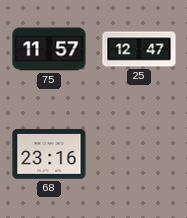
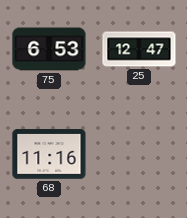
75: 11:57 -> 6:53 (49, 49)
68: 23:16 -> 11:16 (49, 154)
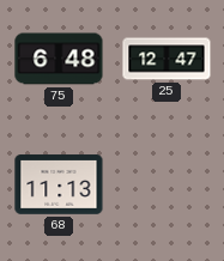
75: 6:53 -> 6:48 (59, 59)
68: 11:16 -> 11:13 (59, 184)
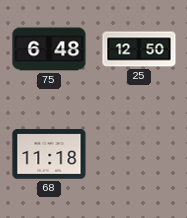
25: 12:47 -> 12:50 (139, 49)
68: 11:13 -> 11:18 (49, 154)
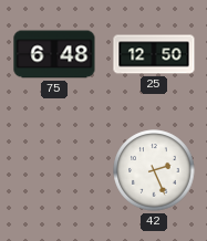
68: 11:18 -> none (49, 154)
42: none -> 2:26 (154, 170)
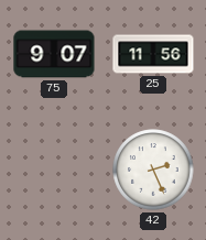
75: 6:48 -> 9:07 (54, 54)
25: 12:50 -> 11:56 (153, 54)
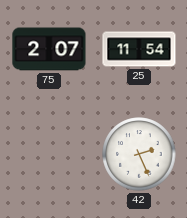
75: 9:07 -> 2:07 (49, 49)
25: 11:56 -> 11:54 (139, 49)
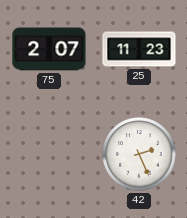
25: 11:54 -> 11:23 (139, 49)
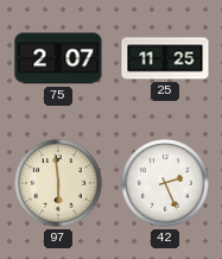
25: 11:23 -> 11:25 (165, 58)
97: none -> 5:59 (58, 183)
